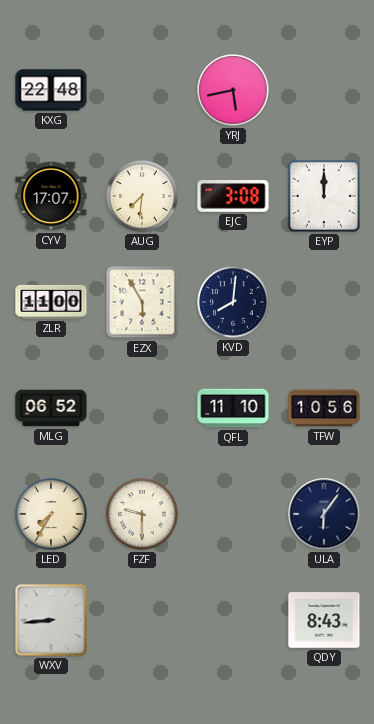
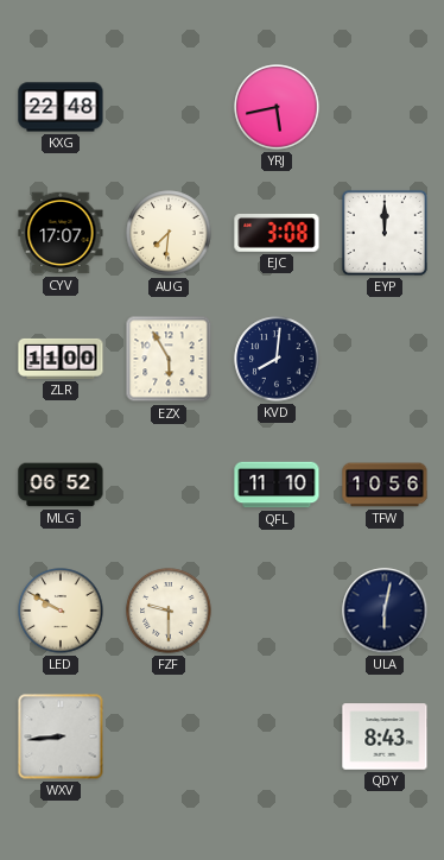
LED: 7:35 -> 9:50 (61, 611)
ULA: 6:06 -> 6:02 (385, 611)
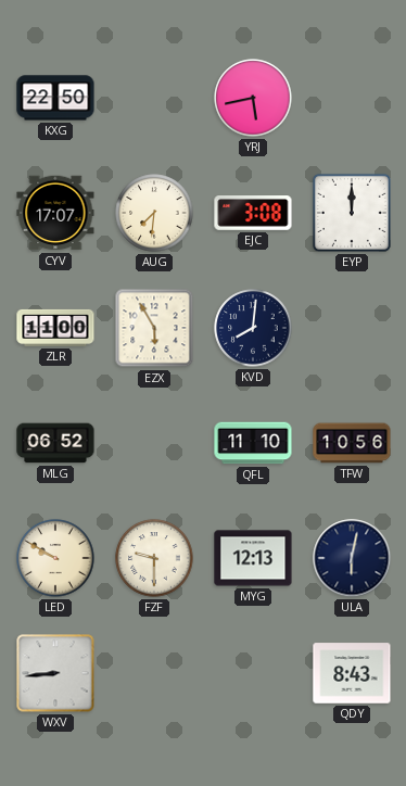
KXG: 22:48 -> 22:50 (55, 98)
MYG: none -> 12:13 (253, 558)
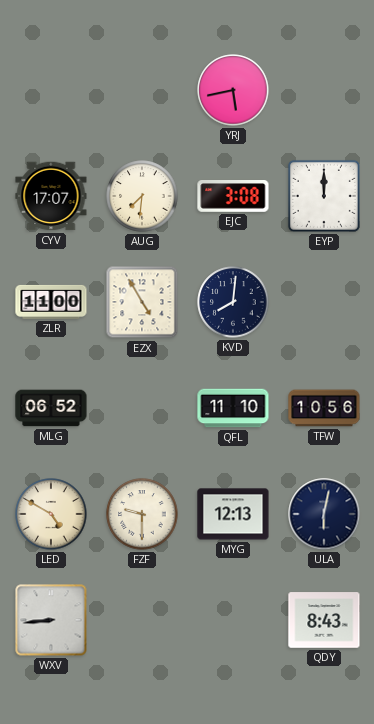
KXG: 22:50 -> none (55, 98)
EZX: 5:55 -> 4:55 (142, 302)
LED: 9:50 -> 4:50 (51, 514)
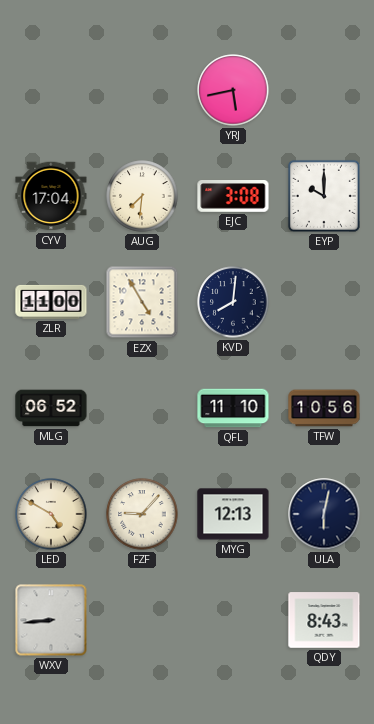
CYV: 17:07 -> 17:04 (51, 196)
EYP: 12:00 -> 10:00 (324, 196)
FZF: 9:30 -> 9:07 (142, 514)
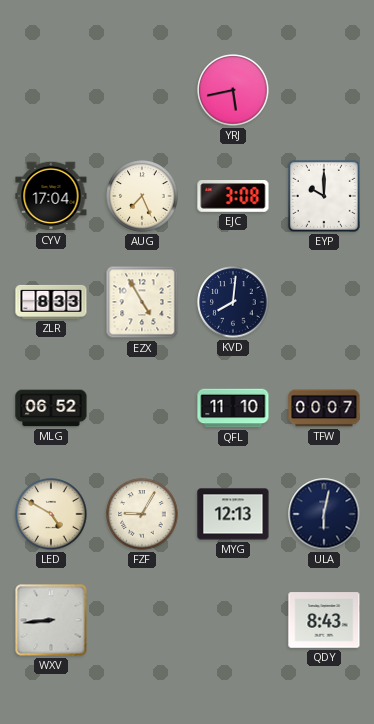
AUG: 7:31 -> 7:26 (142, 196)
ZLR: 11:00 -> 8:33 (51, 302)
TFW: 10:56 -> 00:07 (324, 408)
FZF: 9:07 -> 9:05 (142, 514)
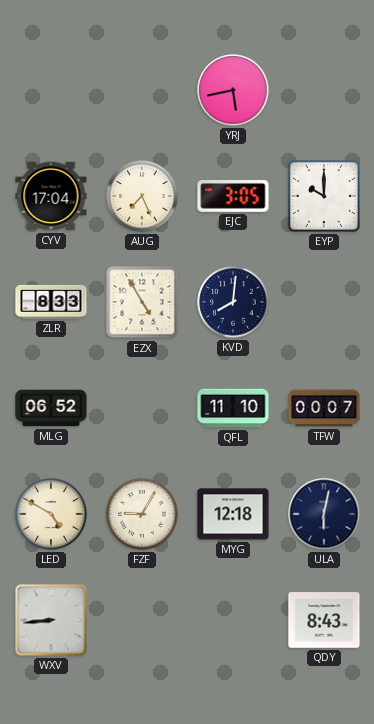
EJC: 3:08 -> 3:05 (233, 196)
MYG: 12:13 -> 12:18 (233, 514)
